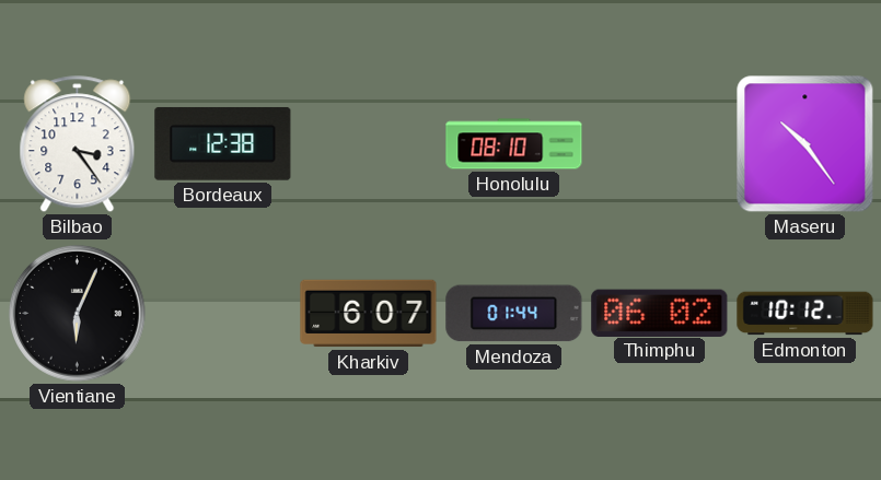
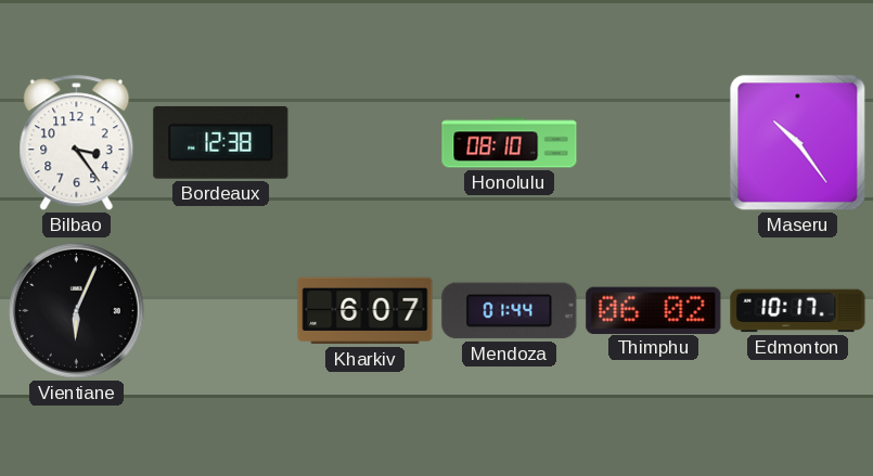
Edmonton: 10:12 -> 10:17 (798, 311)
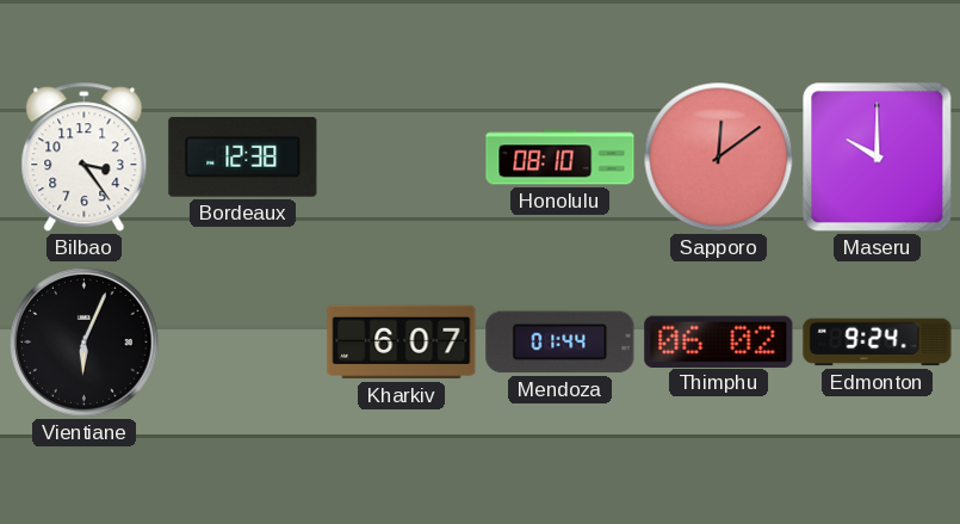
Sapporo: none -> 12:09 (719, 158)
Maseru: 10:24 -> 10:00 (878, 158)
Edmonton: 10:17 -> 9:24 (878, 343)
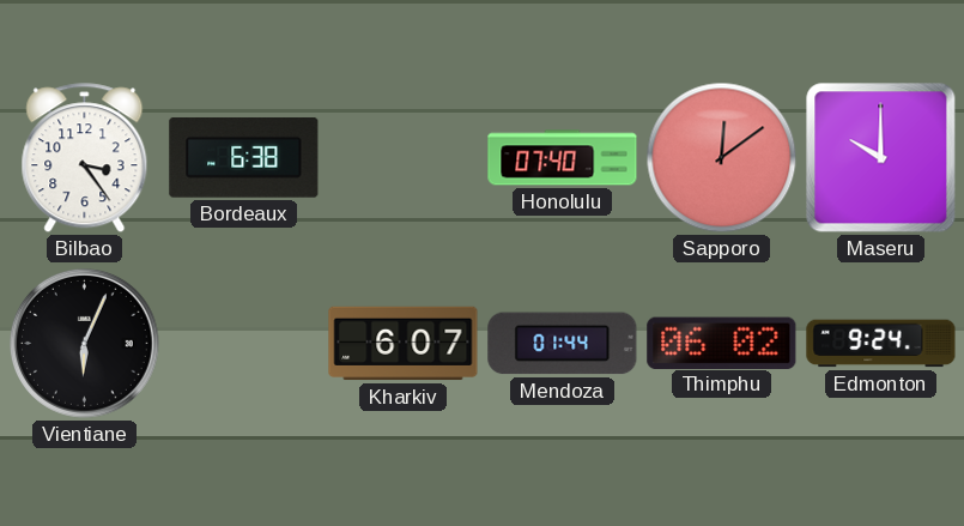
Bordeaux: 12:38 -> 6:38 (244, 157)
Honolulu: 08:10 -> 07:40 (563, 158)
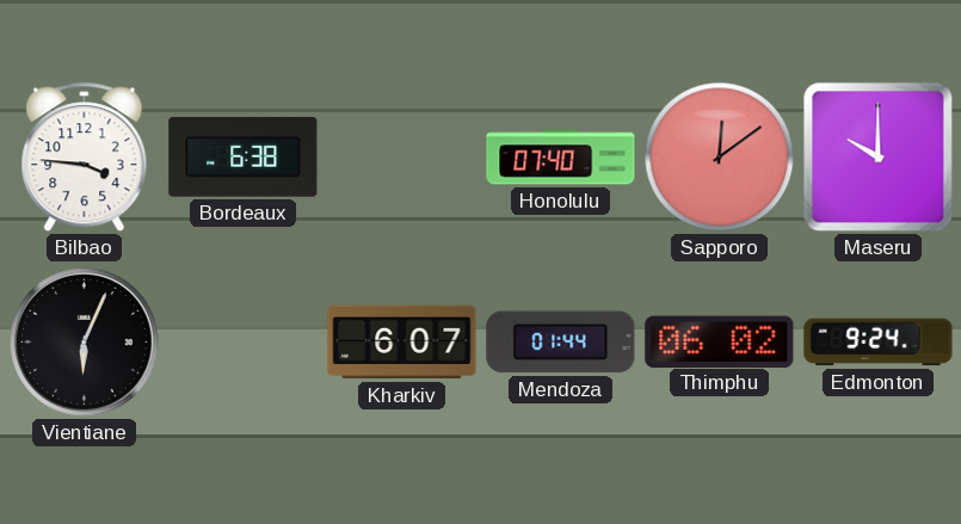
Bilbao: 3:24 -> 3:46 (85, 158)
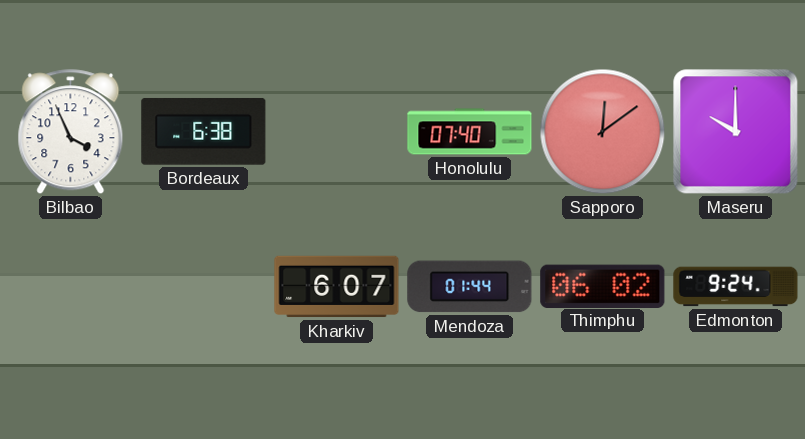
Bilbao: 3:46 -> 3:56 (71, 132)
Vientiane: 6:04 -> none (85, 343)
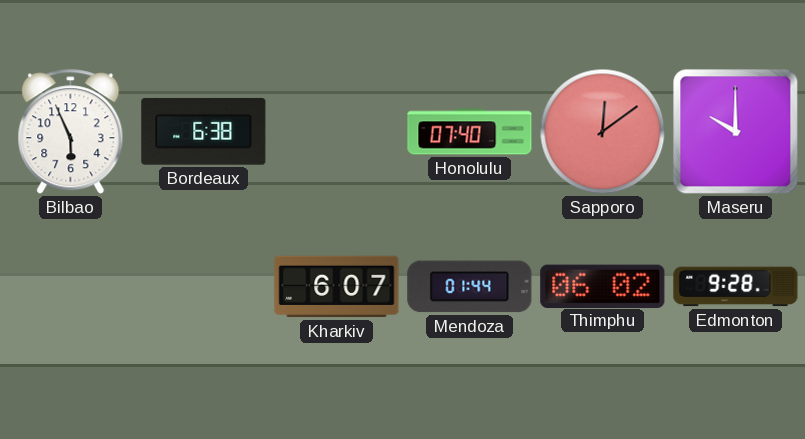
Bilbao: 3:56 -> 5:56 (71, 132)
Edmonton: 9:24 -> 9:28 (736, 287)
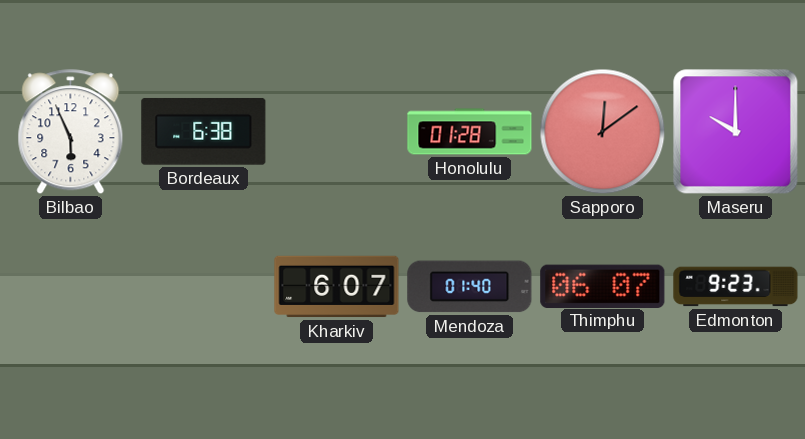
Honolulu: 07:40 -> 01:28 (470, 132)
Mendoza: 01:44 -> 01:40 (470, 287)
Thimphu: 06:02 -> 06:07 (603, 286)
Edmonton: 9:28 -> 9:23 (736, 287)
